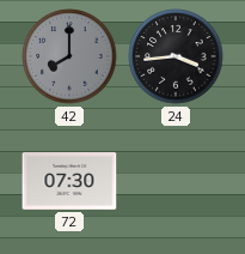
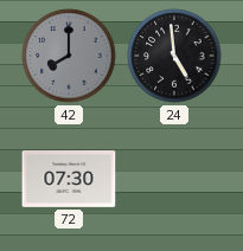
24: 3:44 -> 4:59 (174, 56)
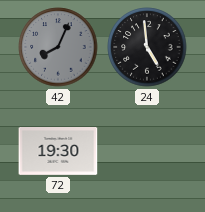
42: 8:00 -> 8:04 (58, 47)
72: 07:30 -> 19:30 (58, 152)
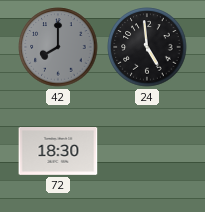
42: 8:04 -> 8:00 (58, 47)
72: 19:30 -> 18:30 (58, 152)
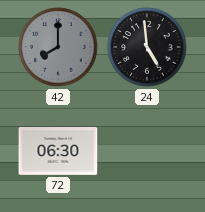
72: 18:30 -> 06:30 (58, 152)
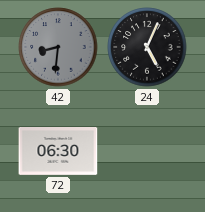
42: 8:00 -> 8:31 (58, 47)
24: 4:59 -> 5:04 (147, 47)
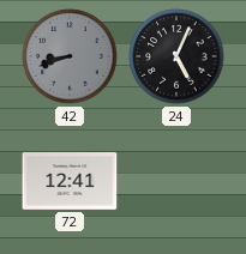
42: 8:31 -> 8:42 (70, 56)
72: 06:30 -> 12:41 (70, 182)
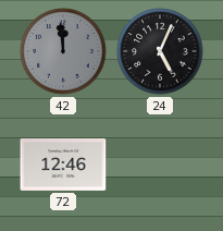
42: 8:42 -> 11:59 (63, 51)
72: 12:41 -> 12:46 (63, 166)
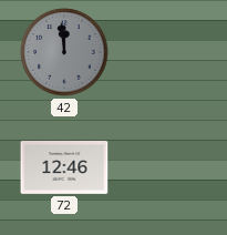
24: 5:04 -> none (160, 51)
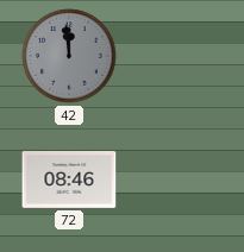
72: 12:46 -> 08:46 (69, 181)
